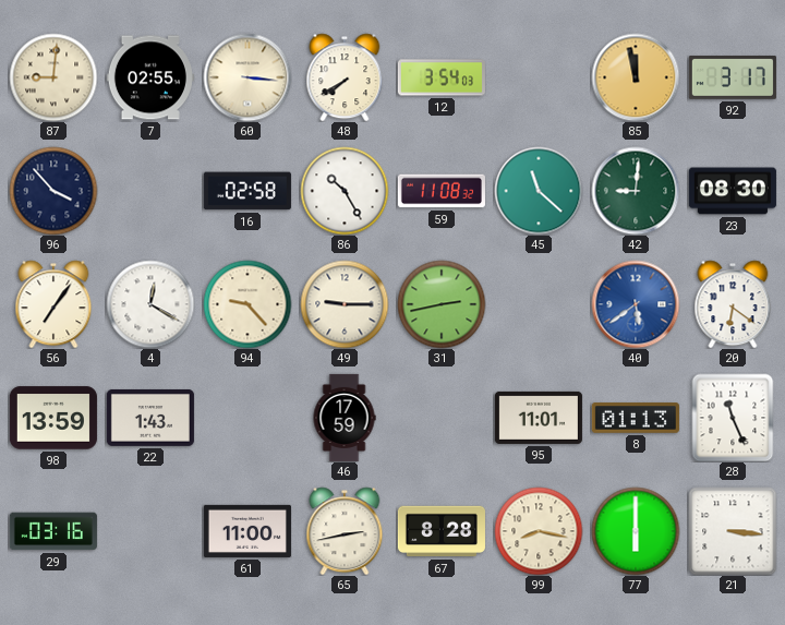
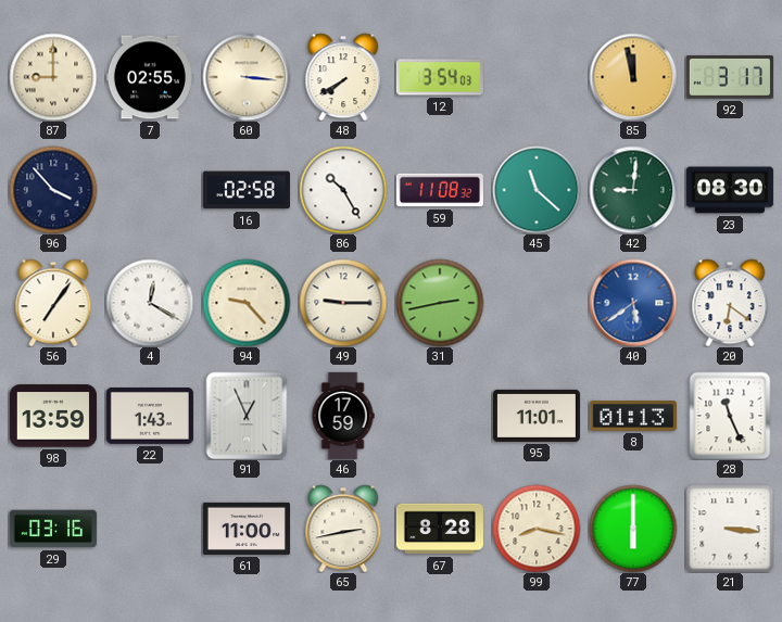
87: 9:01 -> 9:00 (53, 77)
91: none -> 12:56 (247, 416)
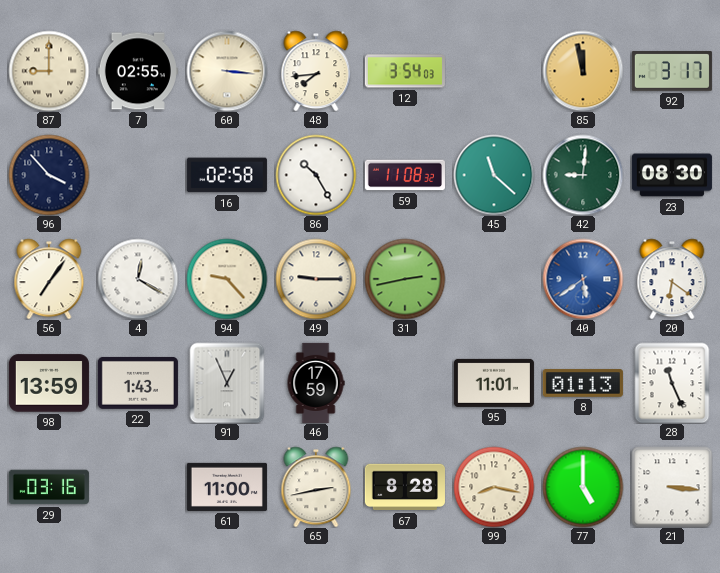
48: 7:40 -> 7:44 (316, 71)
77: 6:00 -> 5:00 (583, 487)
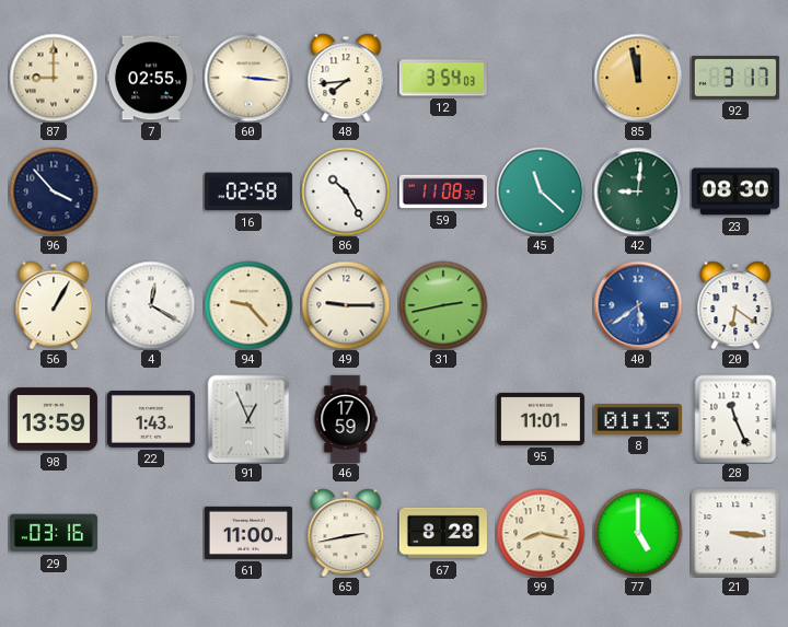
56: 7:06 -> 1:05 (54, 305)
